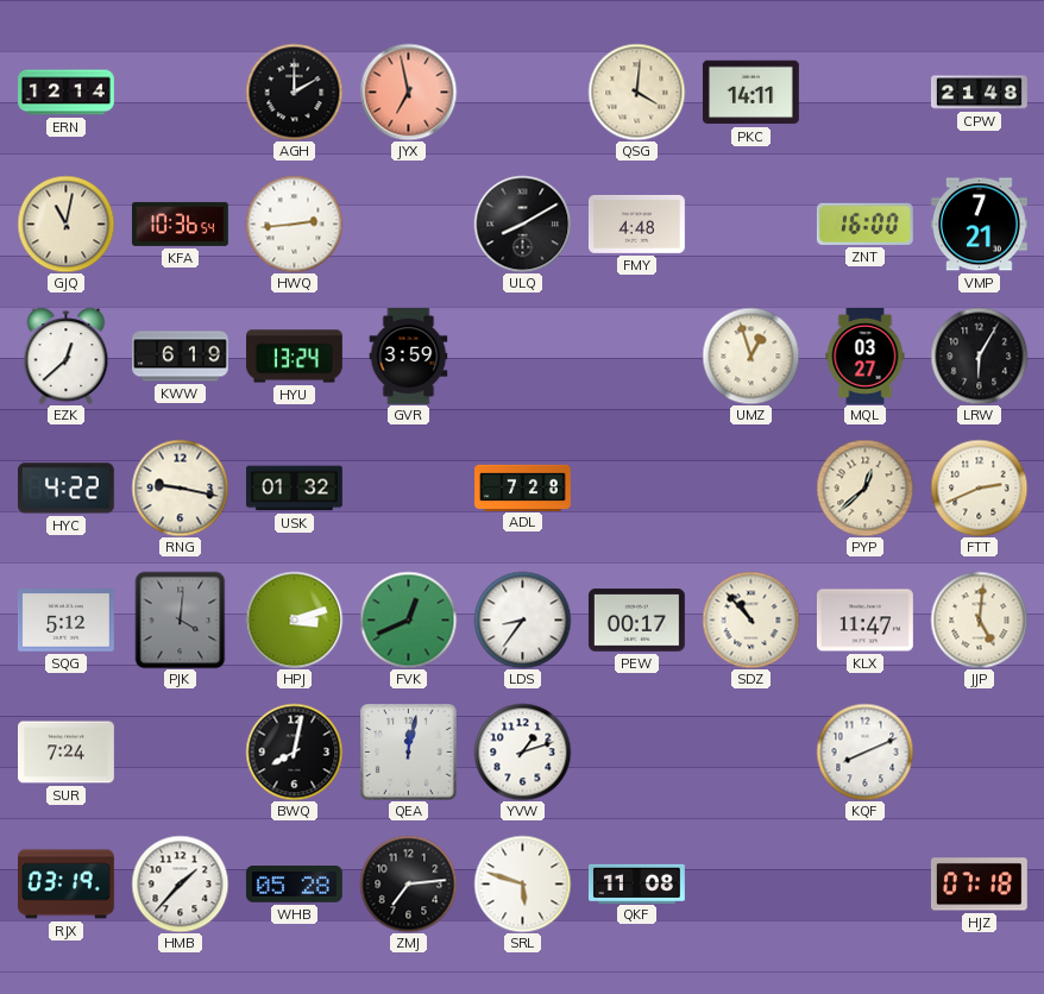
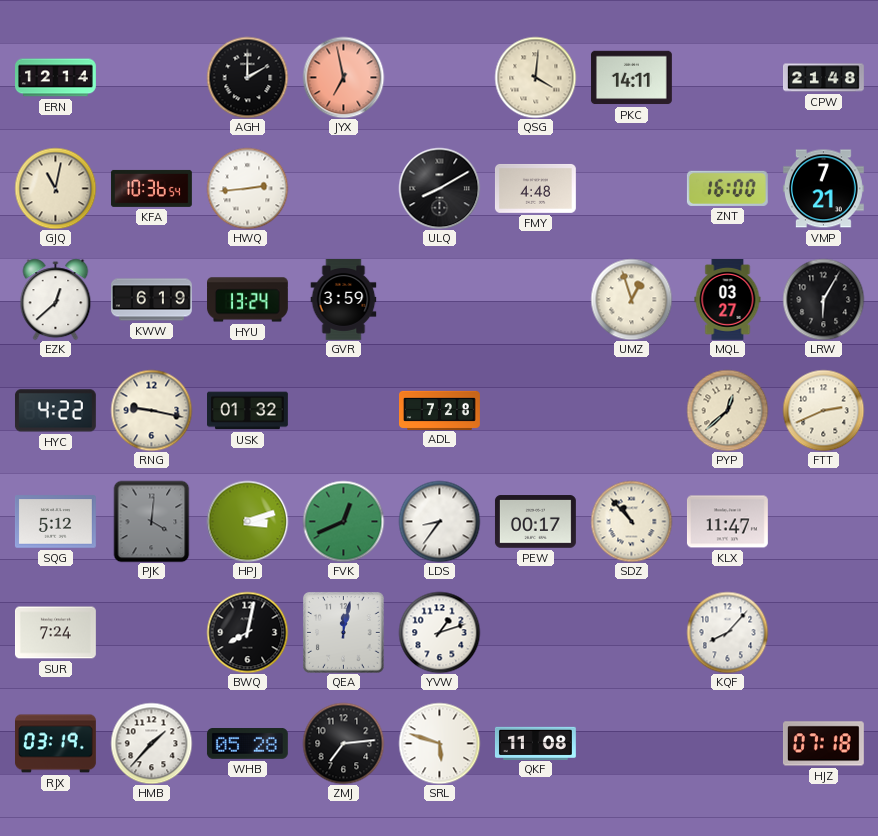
JJP: 5:01 -> none (979, 619)
KQF: 8:11 -> 8:07 (727, 632)
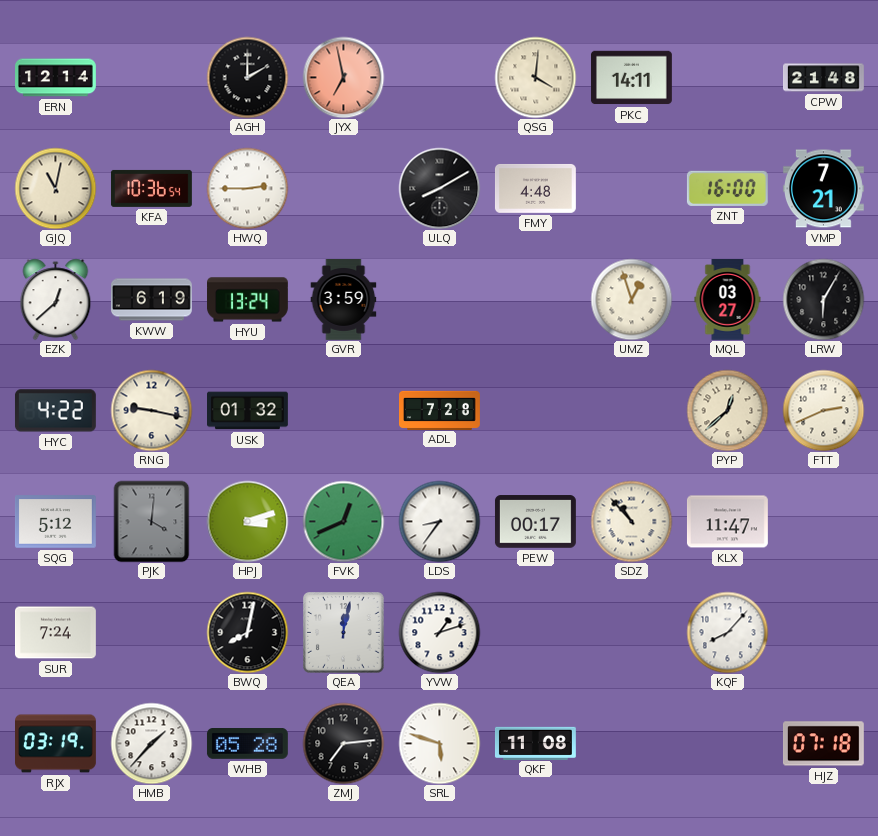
HWQ: 2:44 -> 2:45 (247, 188)
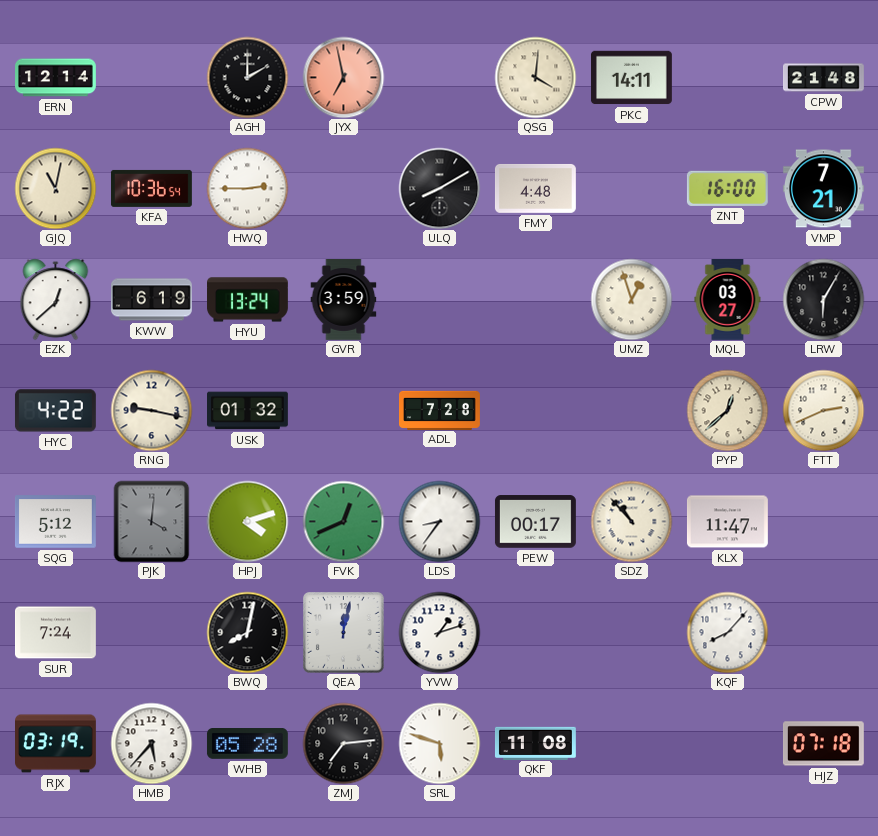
HPJ: 3:12 -> 4:12 (247, 521)
HMB: 1:37 -> 5:37 (151, 743)
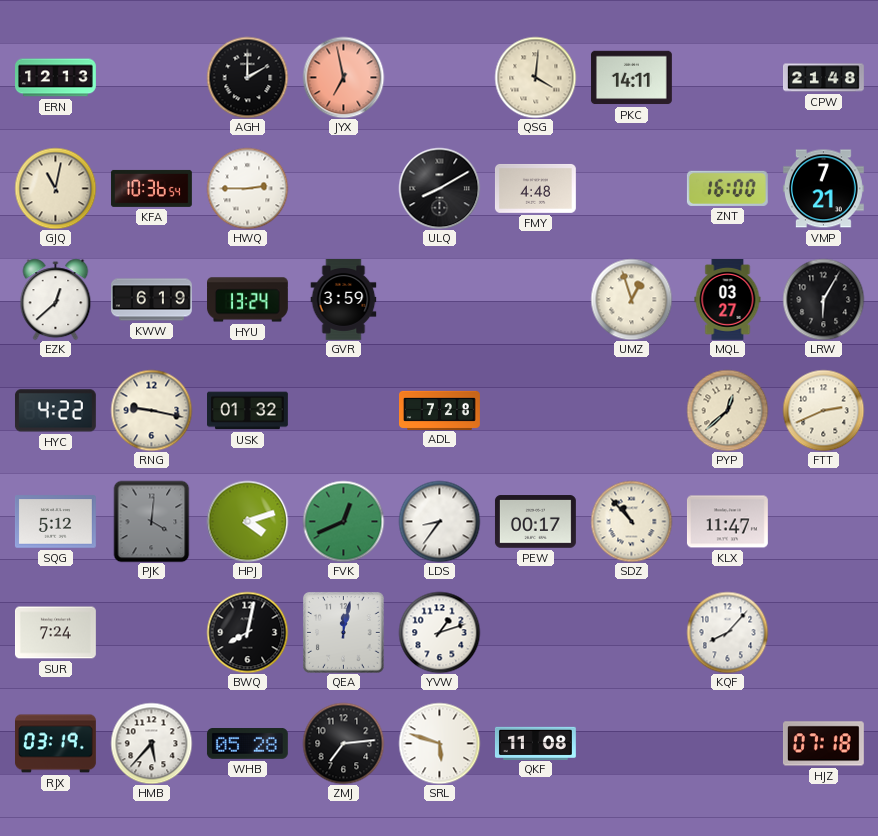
ERN: 12:14 -> 12:13 (56, 78)
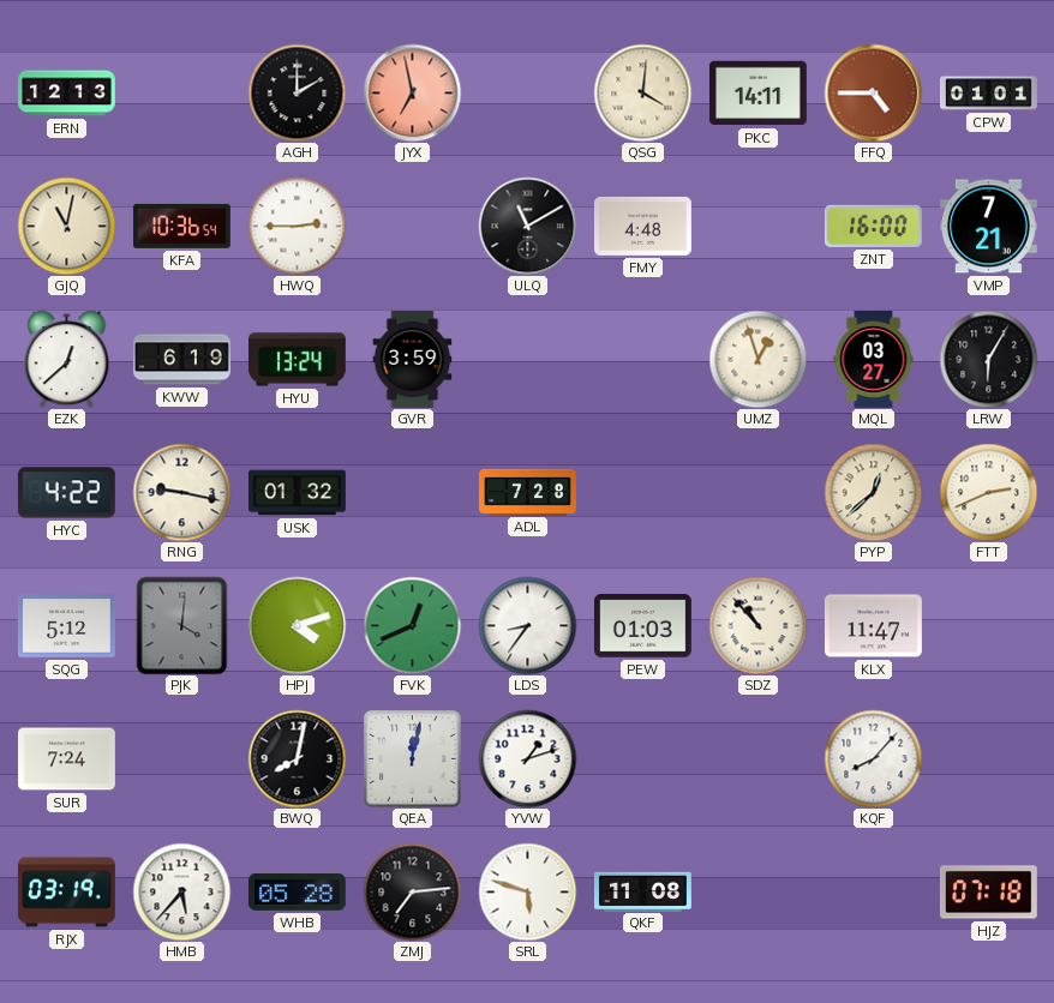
FFQ: none -> 4:45 (873, 92)
CPW: 21:48 -> 01:01 (989, 94)
ULQ: 8:10 -> 11:10 (527, 226)
PEW: 00:17 -> 01:03 (642, 626)
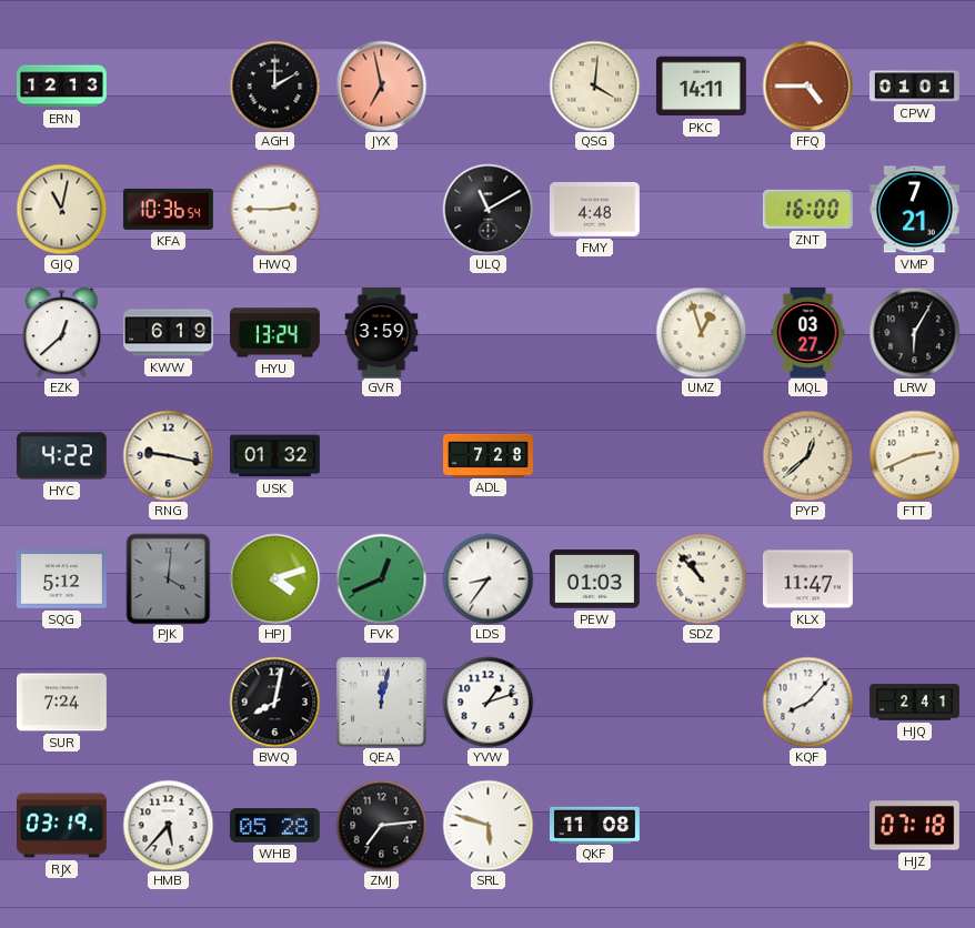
HJQ: none -> 2:41 (915, 703)
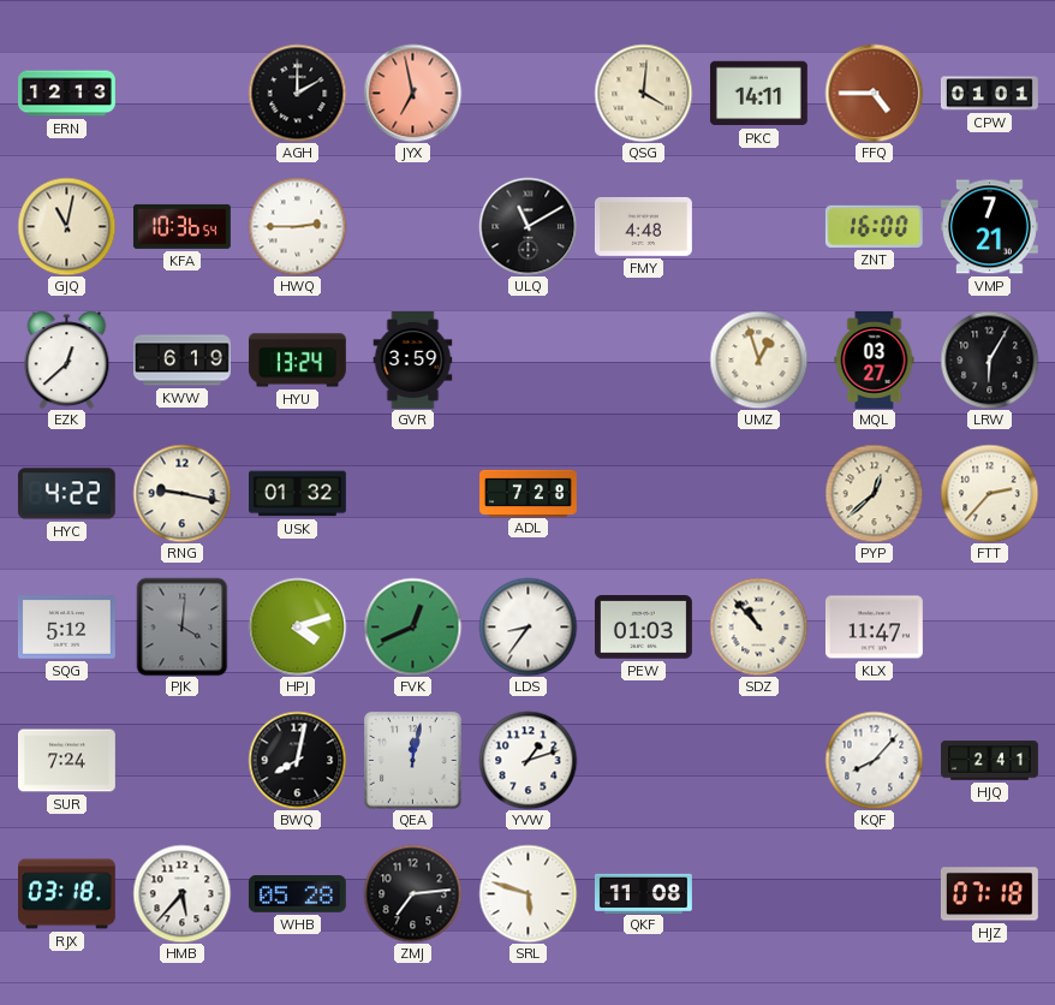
FTT: 2:41 -> 2:37 (989, 493)
RJX: 03:19 -> 03:18 (67, 894)
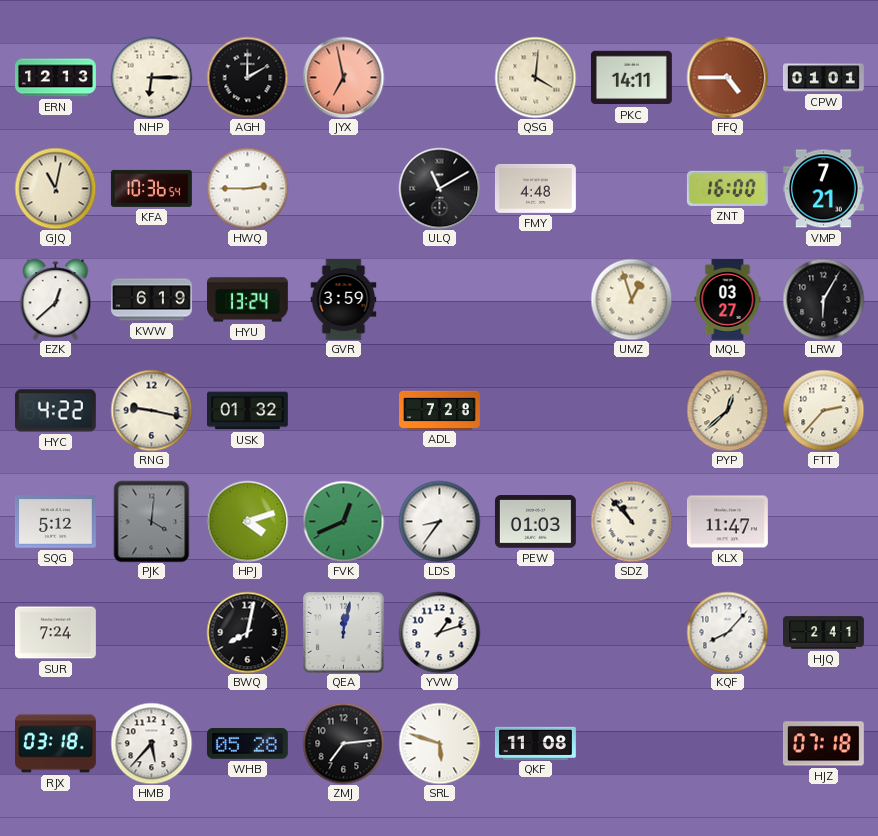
NHP: none -> 6:15 (151, 77)
